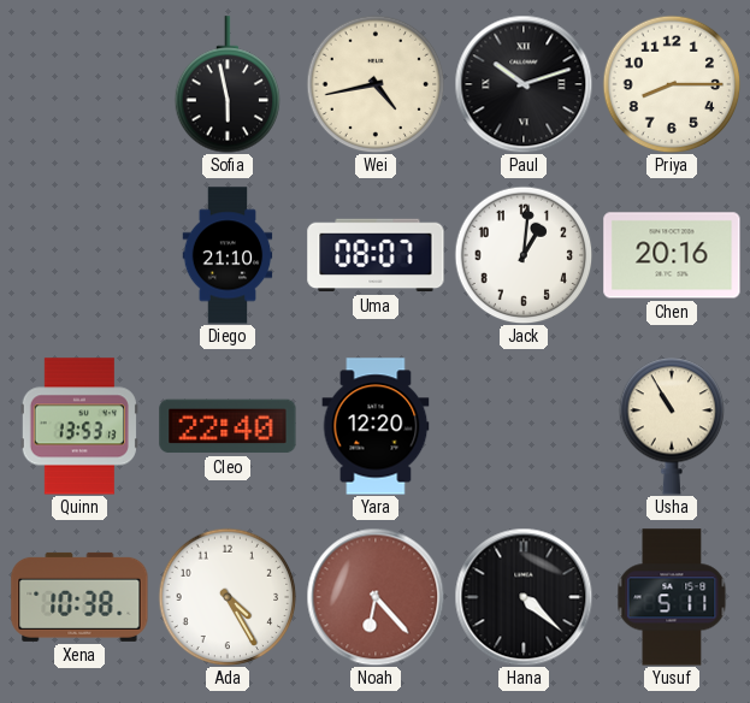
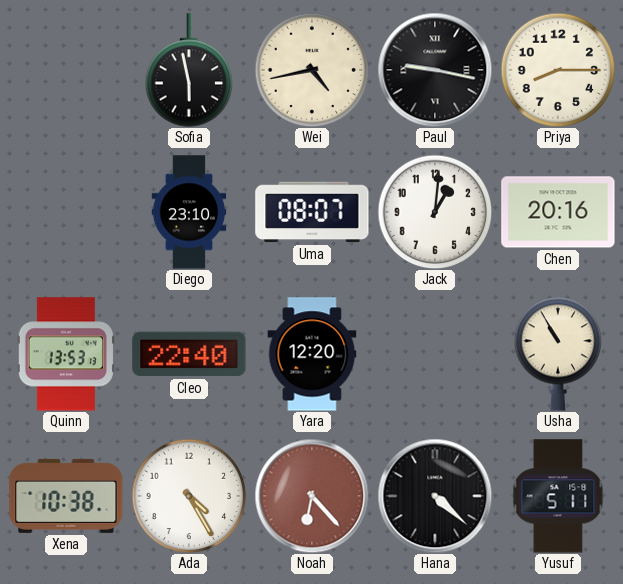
Paul: 10:12 -> 9:17 (435, 70)
Diego: 21:10 -> 23:10 (189, 212)
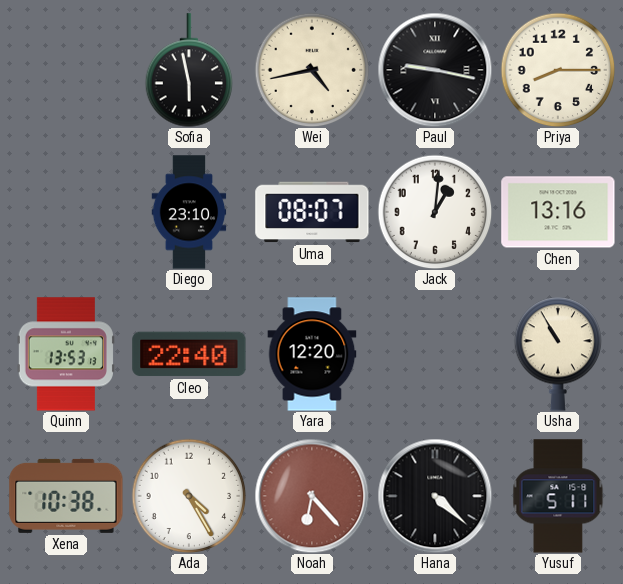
Chen: 20:16 -> 13:16 (558, 212)
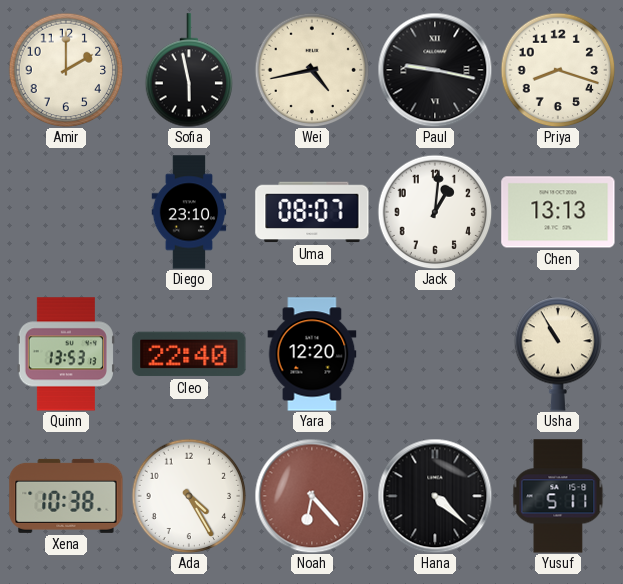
Amir: none -> 2:00 (66, 70)
Priya: 8:15 -> 8:18 (558, 70)
Chen: 13:16 -> 13:13 (558, 212)
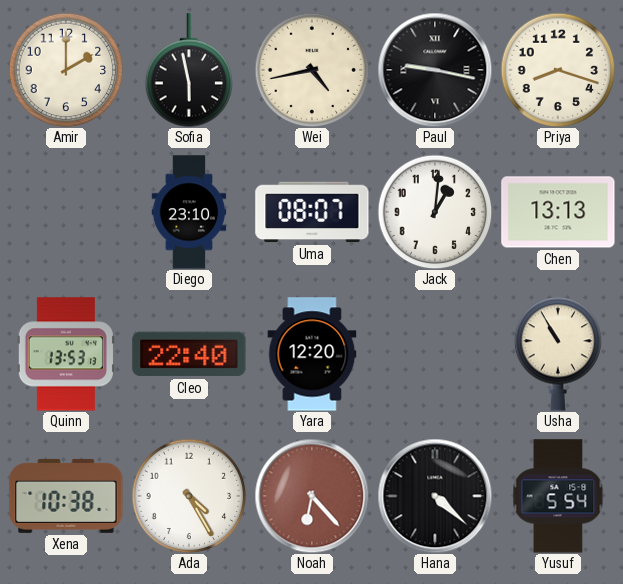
Yusuf: 5:11 -> 5:54 (558, 496)
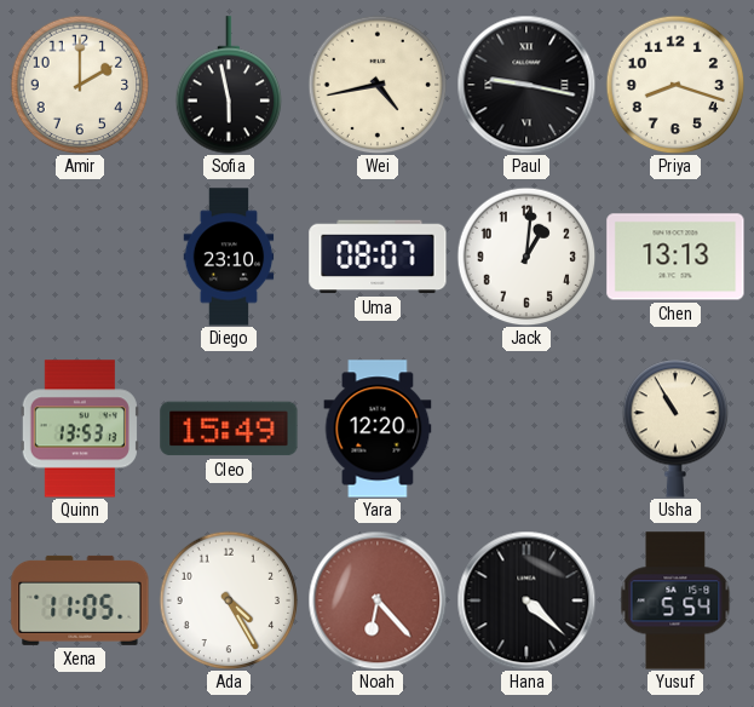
Cleo: 22:40 -> 15:49 (229, 429)
Xena: 10:38 -> 11:05 (80, 600)
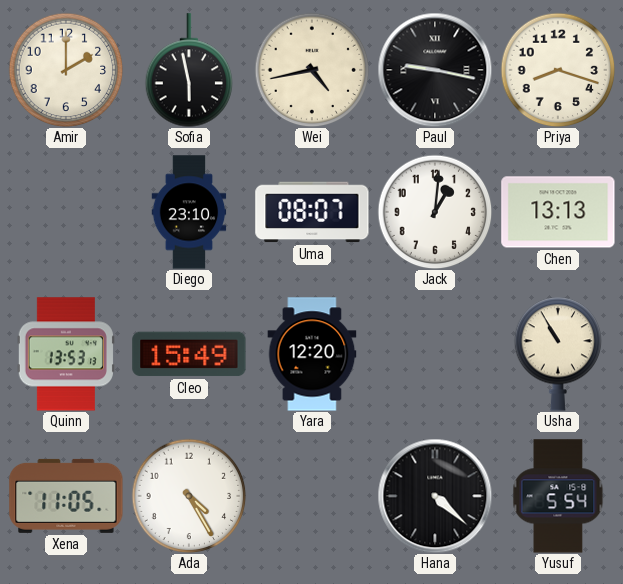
Noah: 6:23 -> none (378, 600)
